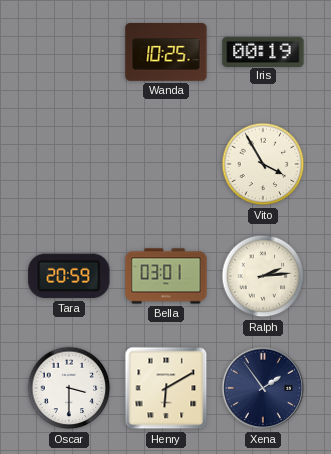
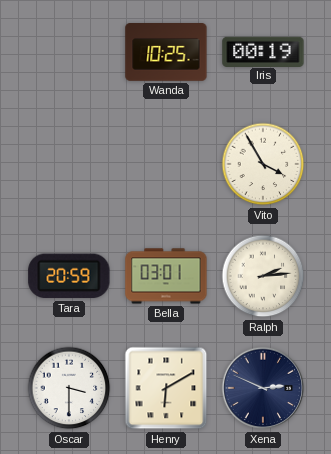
Xena: 1:54 -> 2:49 (263, 388)
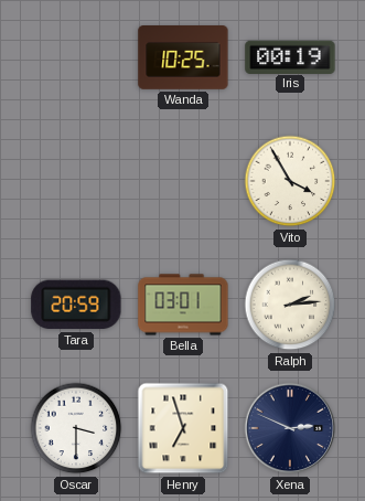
Henry: 6:10 -> 6:57 (183, 428)
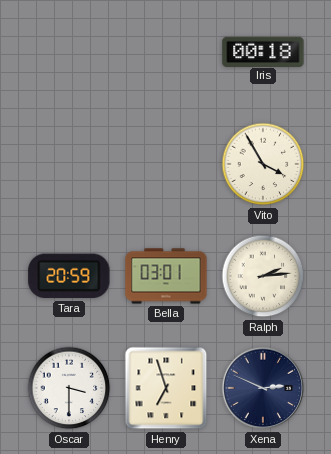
Wanda: 10:25 -> none (183, 58)
Iris: 00:19 -> 00:18 (263, 51)
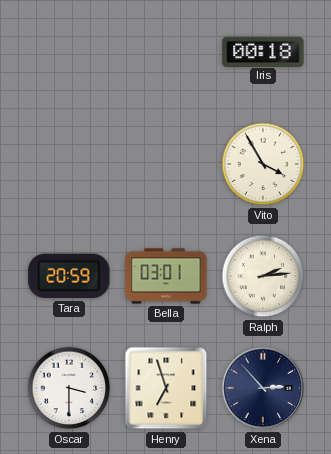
Xena: 2:49 -> 2:53 (263, 388)
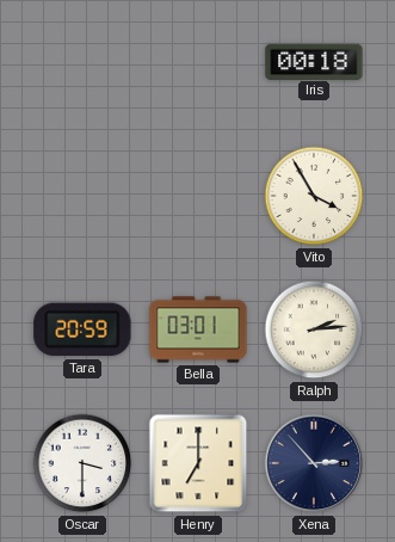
Henry: 6:57 -> 7:00 (198, 463)
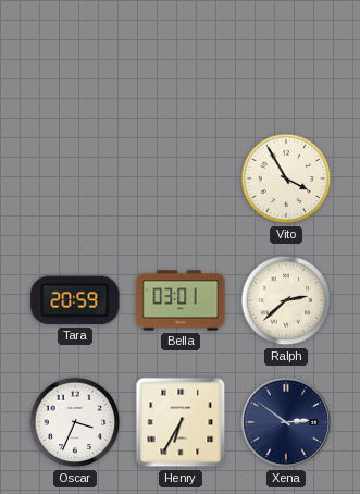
Iris: 00:18 -> none (314, 61)
Ralph: 2:14 -> 2:38 (286, 300)
Oscar: 3:30 -> 3:34 (75, 422)
Henry: 7:00 -> 6:35 (181, 422)
Xena: 2:53 -> 2:51 (286, 422)
